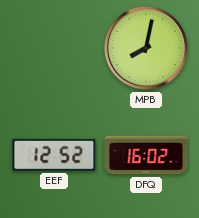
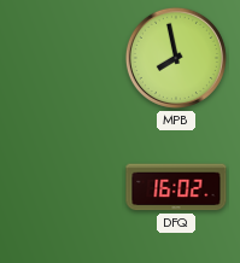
MPB: 8:02 -> 7:58 (176, 58)
EEF: 12:52 -> none (54, 155)
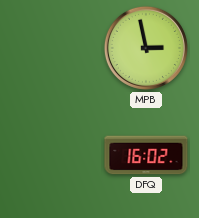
MPB: 7:58 -> 2:58 (146, 48)
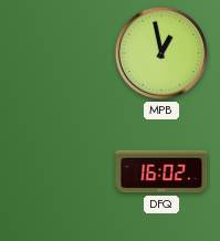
MPB: 2:58 -> 12:58 (161, 53)
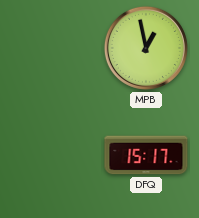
DFQ: 16:02 -> 15:17 (146, 155)
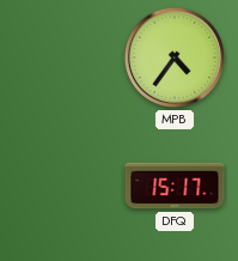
MPB: 12:58 -> 4:36 (175, 57)
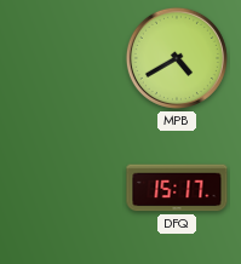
MPB: 4:36 -> 4:40 (177, 58)
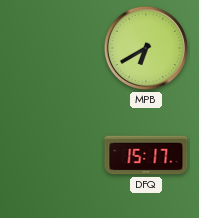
MPB: 4:40 -> 6:40 (146, 48)
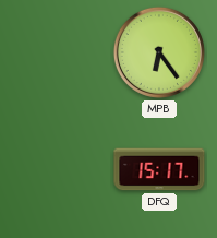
MPB: 6:40 -> 6:24 (159, 52)
